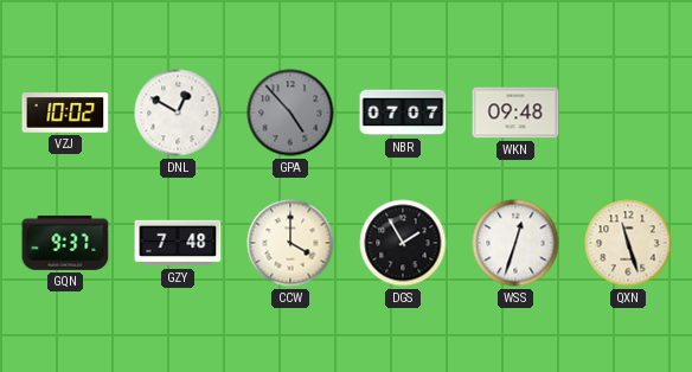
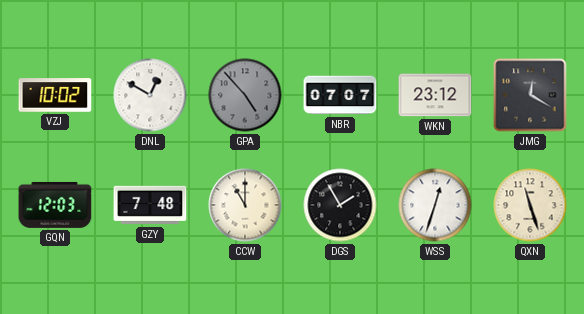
WKN: 09:48 -> 23:12 (435, 95)
JMG: none -> 12:20 (530, 95)
GQN: 9:37 -> 12:03 (55, 205)
CCW: 4:00 -> 11:00 (245, 205)
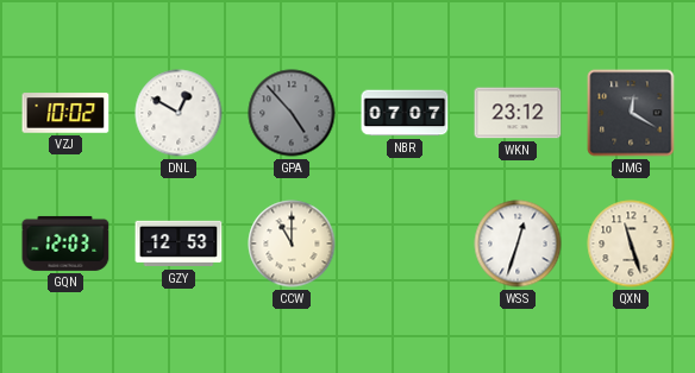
GZY: 7:48 -> 12:53 (179, 244)
DGS: 1:55 -> none (340, 205)
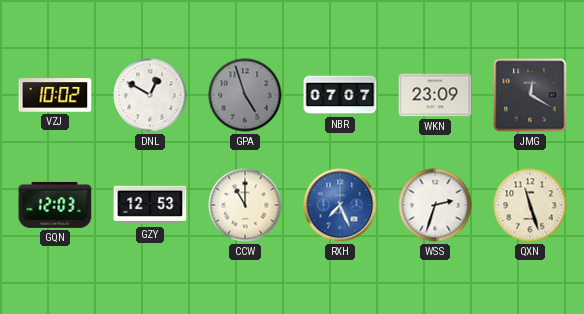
GPA: 4:53 -> 4:57 (245, 95)
WKN: 23:12 -> 23:09 (435, 95)
RXH: none -> 7:26 (340, 205)
WSS: 12:33 -> 2:33 (435, 205)
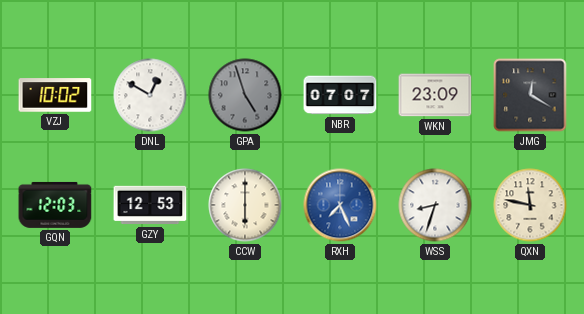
CCW: 11:00 -> 6:00 (245, 205)
WSS: 2:33 -> 8:33 (435, 205)
QXN: 11:27 -> 11:47 (530, 205)
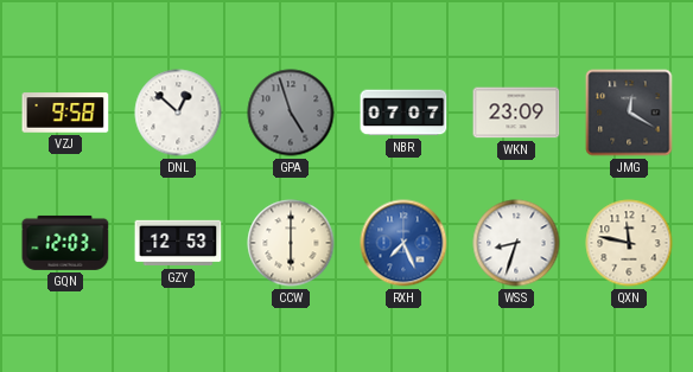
VZJ: 10:02 -> 9:58 (65, 113)
DNL: 12:50 -> 12:52 (178, 113)
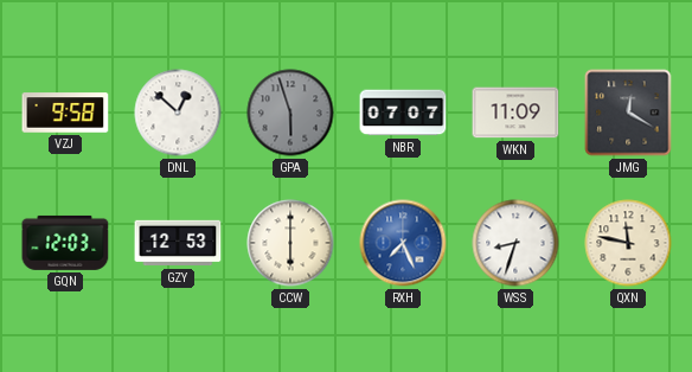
GPA: 4:57 -> 5:57 (290, 113)
WKN: 23:09 -> 11:09 (515, 113)
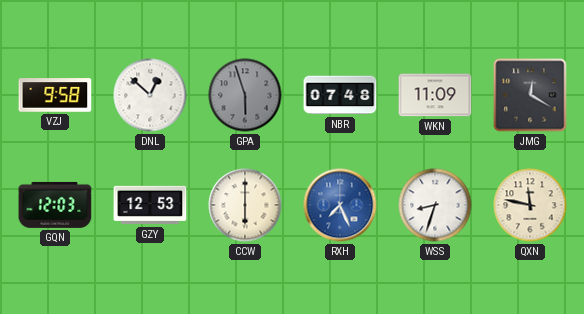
NBR: 07:07 -> 07:48 (340, 95)
